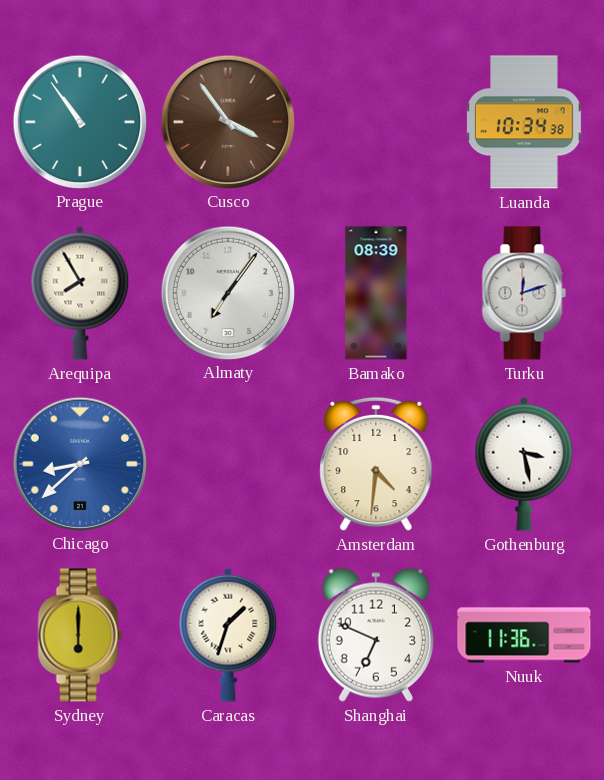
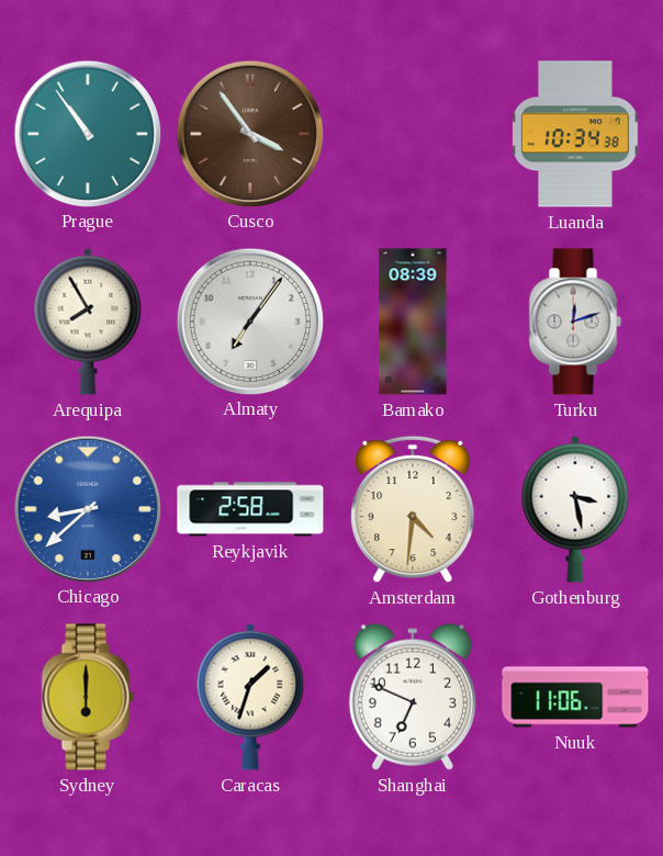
Reykjavik: none -> 2:58 (250, 509)
Nuuk: 11:36 -> 11:06 (575, 697)
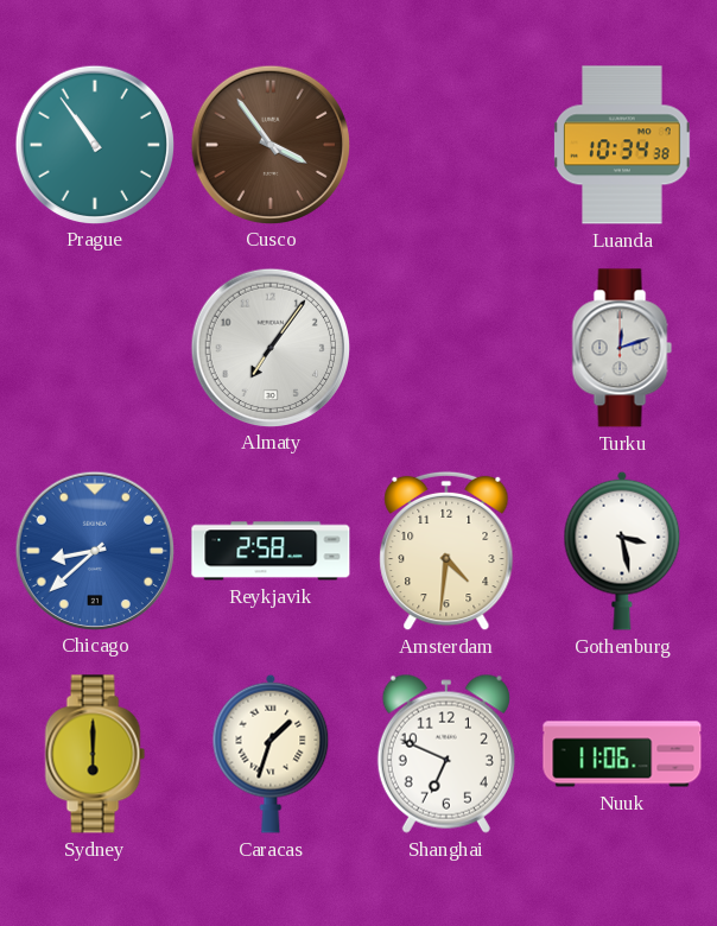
Arequipa: 7:55 -> none (88, 322)
Bamako: 08:39 -> none (413, 322)
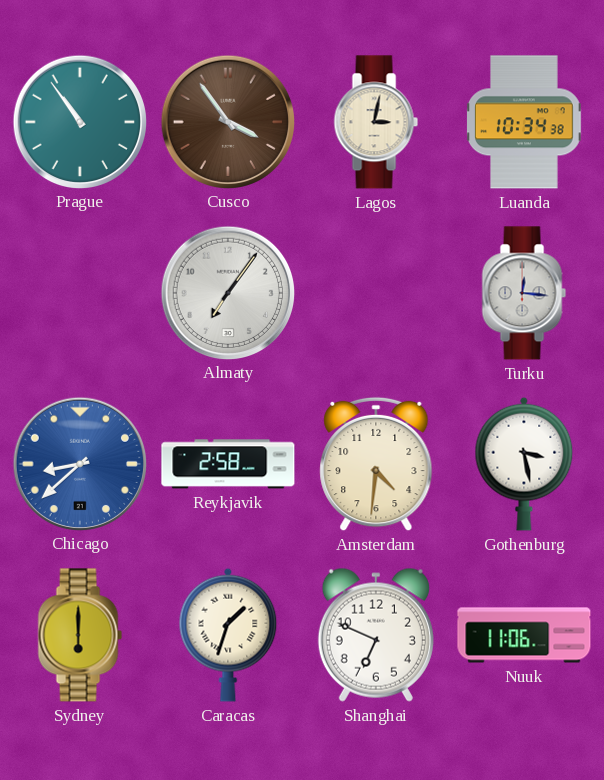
Lagos: none -> 3:02 (376, 122)
Turku: 12:12 -> 12:16 (524, 293)
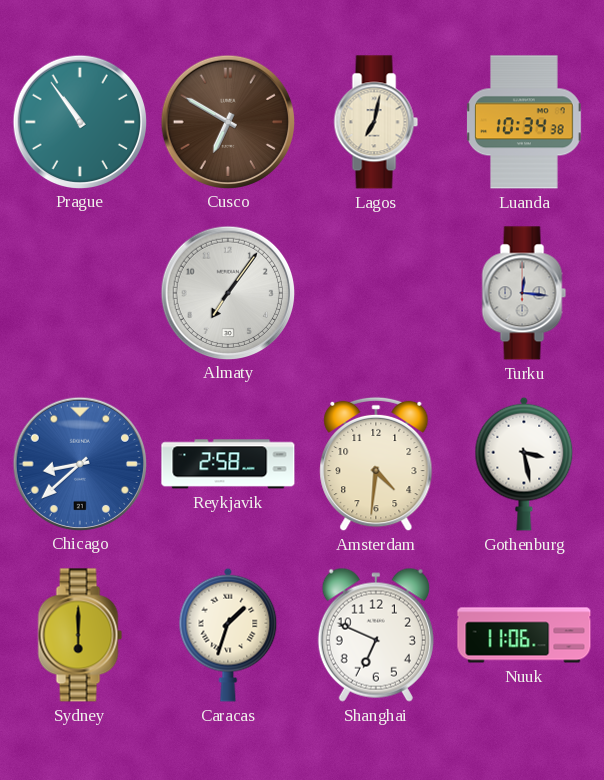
Cusco: 3:54 -> 6:50 (227, 121)
Lagos: 3:02 -> 7:02 (376, 122)
